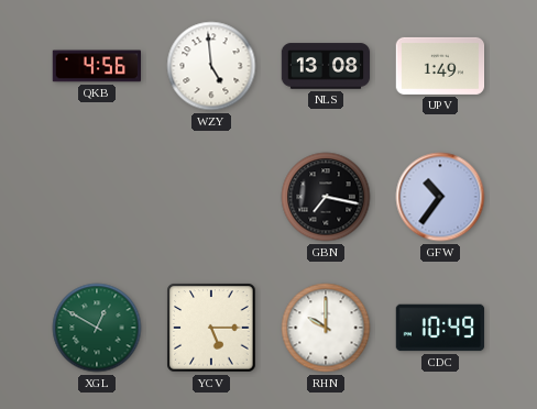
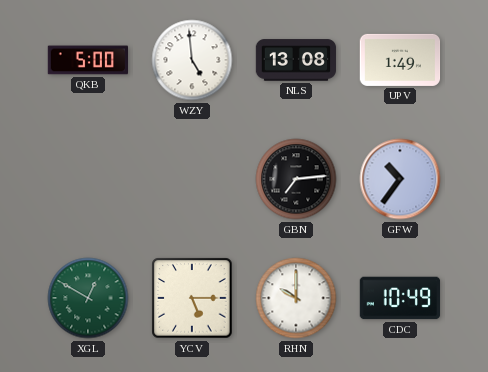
QKB: 4:56 -> 5:00 (88, 60)
GBN: 7:17 -> 7:14 (296, 179)
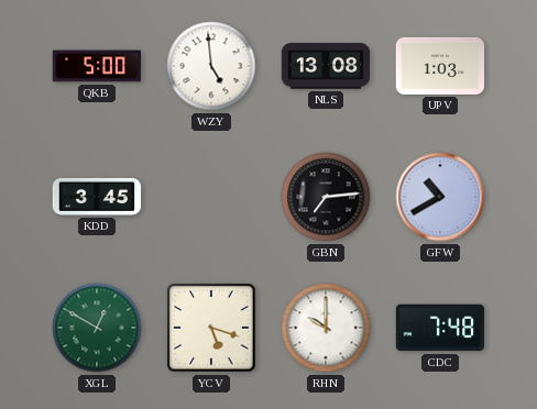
UPV: 1:49 -> 1:03 (440, 66)
KDD: none -> 3:45 (97, 197)
GFW: 10:36 -> 10:40 (440, 197)
YCV: 5:15 -> 5:18 (211, 328)
CDC: 10:49 -> 7:48 (440, 328)
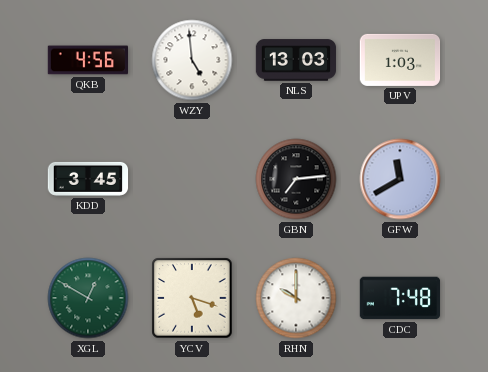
QKB: 5:00 -> 4:56 (88, 60)
NLS: 13:08 -> 13:03 (296, 60)
GFW: 10:40 -> 11:40 (400, 179)
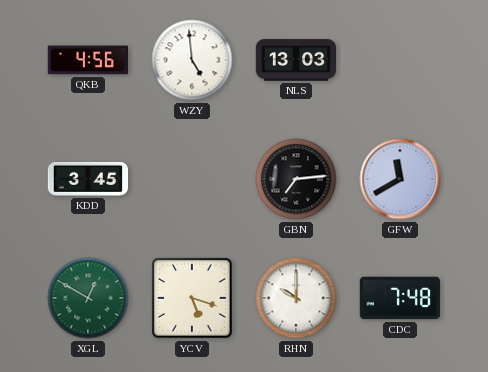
UPV: 1:03 -> none (400, 60)
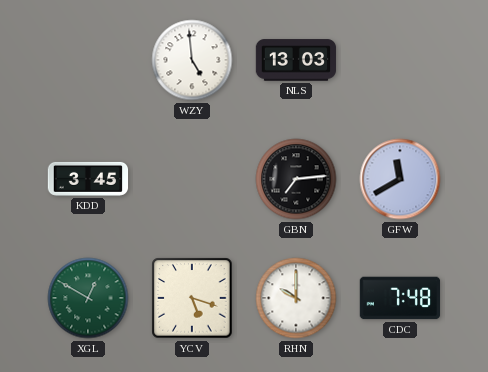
QKB: 4:56 -> none (88, 60)
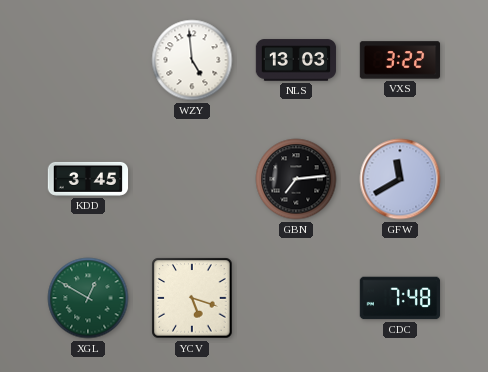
VXS: none -> 3:22 (400, 60)
RHN: 10:00 -> none (296, 298)
